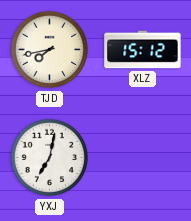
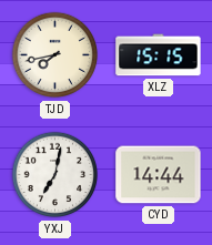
XLZ: 15:12 -> 15:15 (159, 55)
CYD: none -> 14:44 (159, 175)
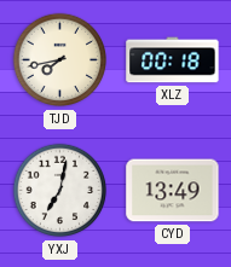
XLZ: 15:15 -> 00:18 (173, 60)
CYD: 14:44 -> 13:49 (173, 191)
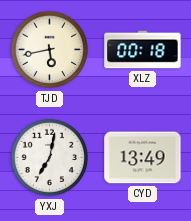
TJD: 7:43 -> 5:43 (50, 50)
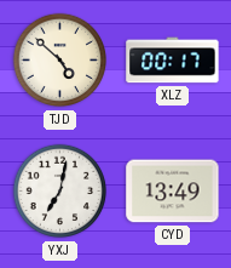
TJD: 5:43 -> 4:52 (60, 61)
XLZ: 00:18 -> 00:17 (173, 61)
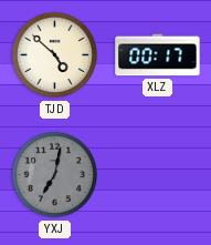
YXJ dial: white -> grey (55, 175)
CYD: 13:49 -> none (173, 192)
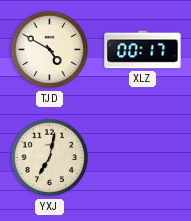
TJD: 4:52 -> 4:50 (50, 50)
YXJ dial: grey -> cream (50, 158)
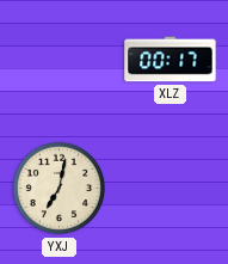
TJD: 4:50 -> none (50, 50)
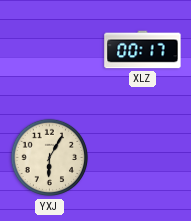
YXJ: 7:02 -> 6:05 (50, 158)
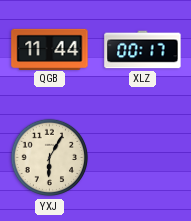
QGB: none -> 11:44 (50, 49)
